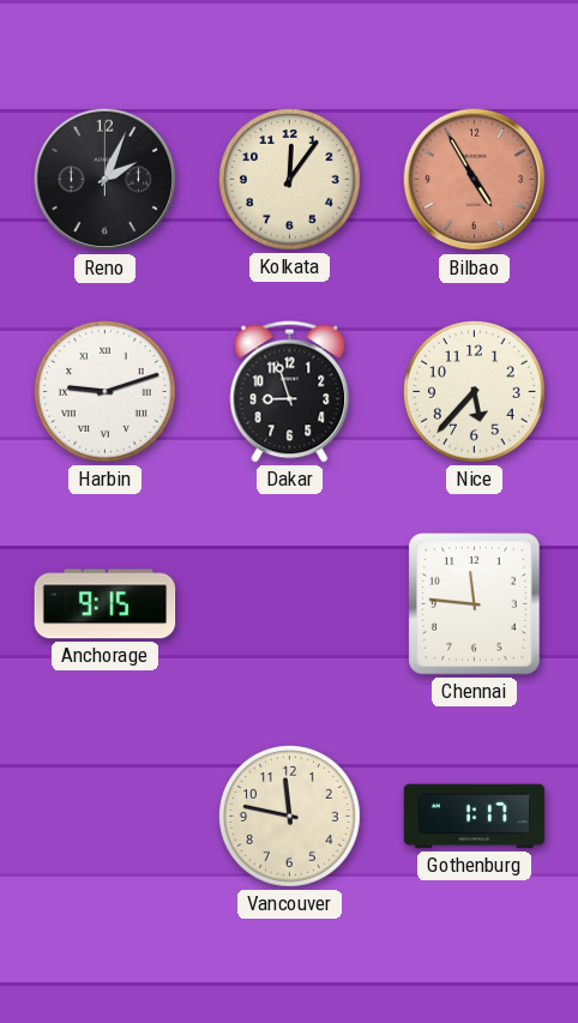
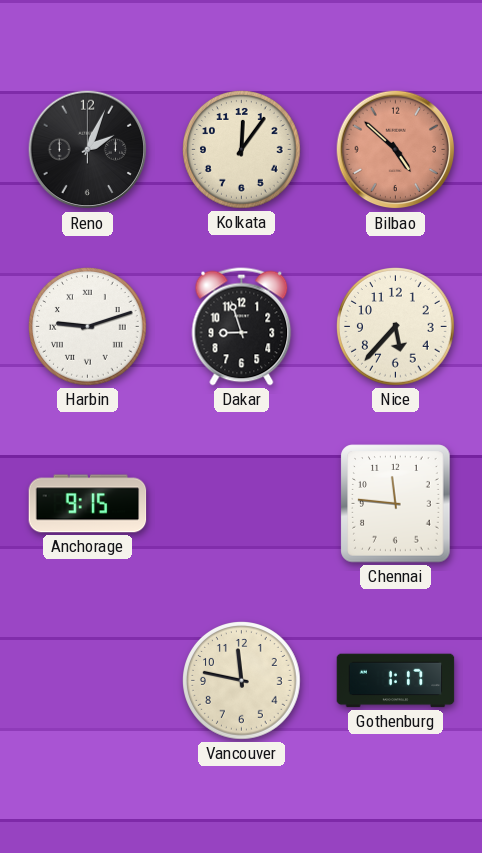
Bilbao: 4:55 -> 4:52 (396, 150)
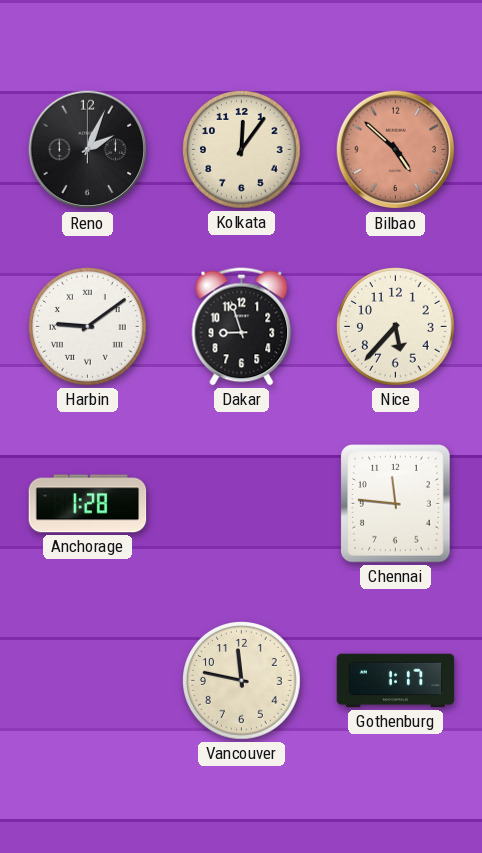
Harbin: 9:12 -> 9:09 (88, 327)
Anchorage: 9:15 -> 1:28 (88, 504)
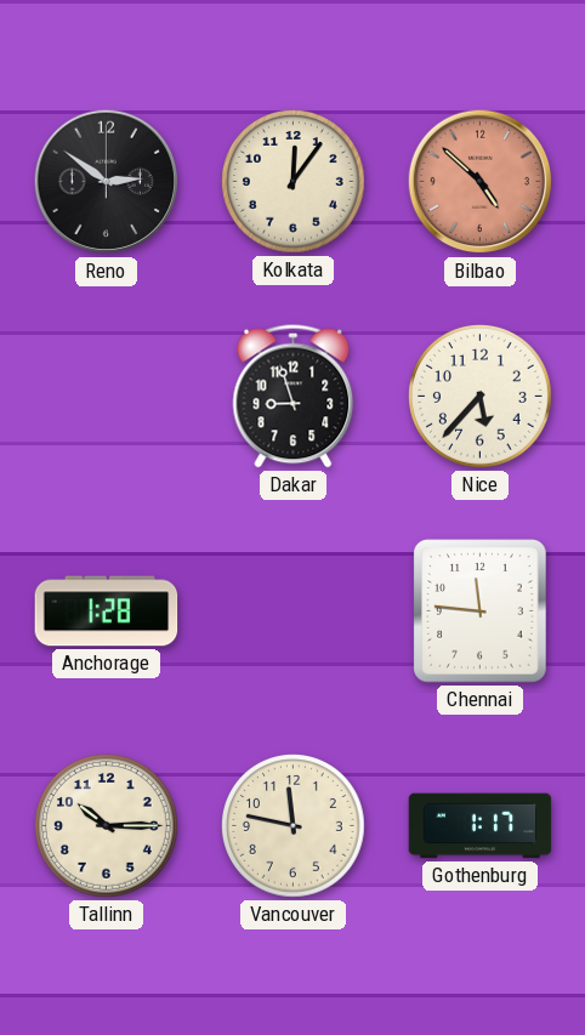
Reno: 2:04 -> 2:51 (107, 182)
Harbin: 9:09 -> none (88, 327)
Tallinn: none -> 10:15 (107, 826)
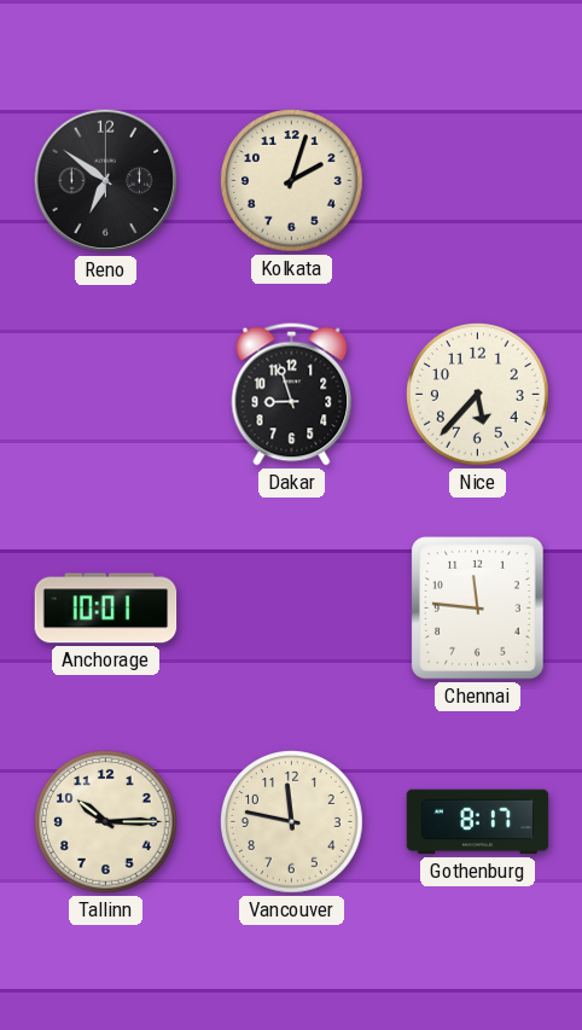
Reno: 2:51 -> 6:51 (106, 181)
Kolkata: 12:06 -> 2:03 (292, 181)
Bilbao: 4:52 -> none (481, 182)
Anchorage: 1:28 -> 10:01 (106, 609)
Gothenburg: 1:17 -> 8:17 (478, 822)
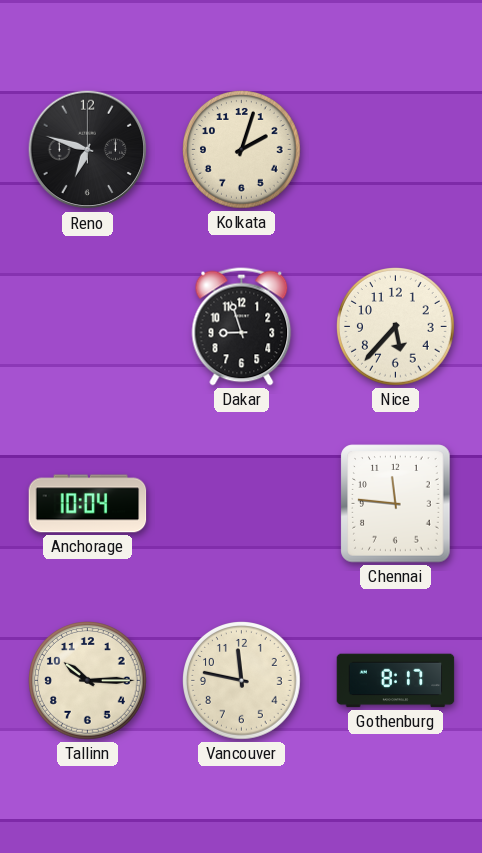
Reno: 6:51 -> 6:48 (88, 150)
Anchorage: 10:01 -> 10:04 (88, 504)
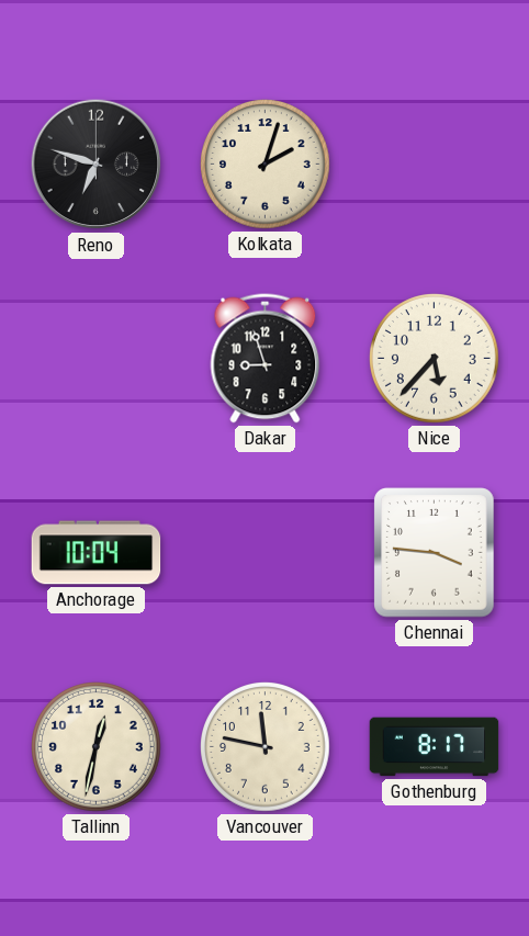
Chennai: 11:46 -> 3:46 (435, 553)
Tallinn: 10:15 -> 12:32 (97, 747)
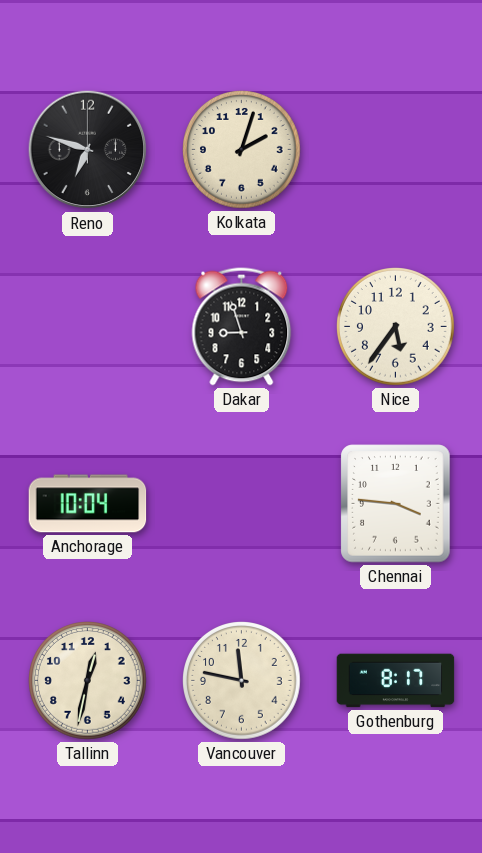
Nice: 5:37 -> 5:36 (396, 327)
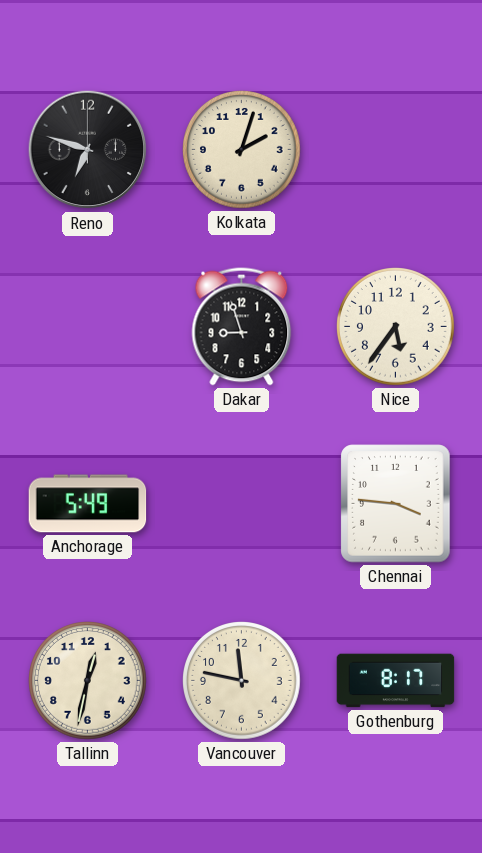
Anchorage: 10:04 -> 5:49 (88, 504)
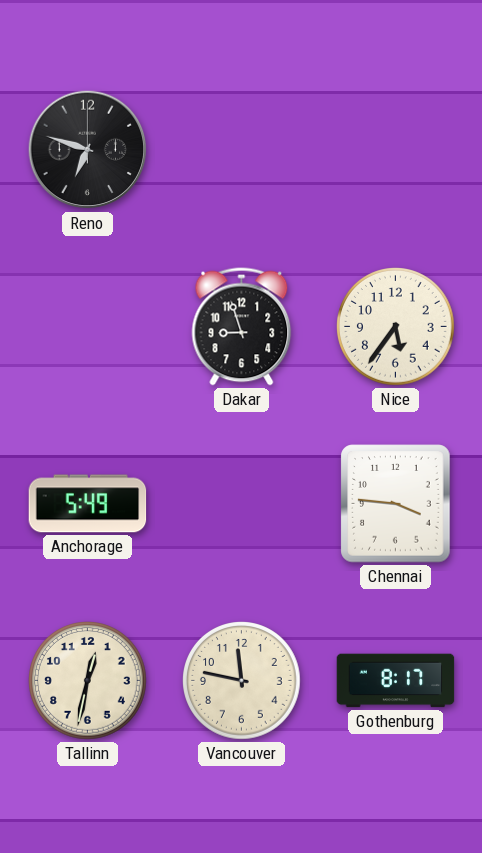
Kolkata: 2:03 -> none (242, 150)
